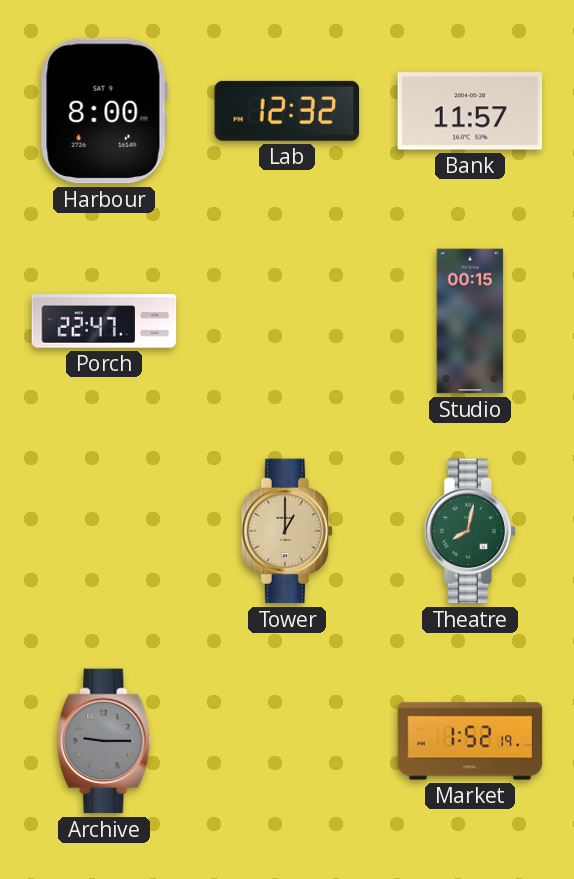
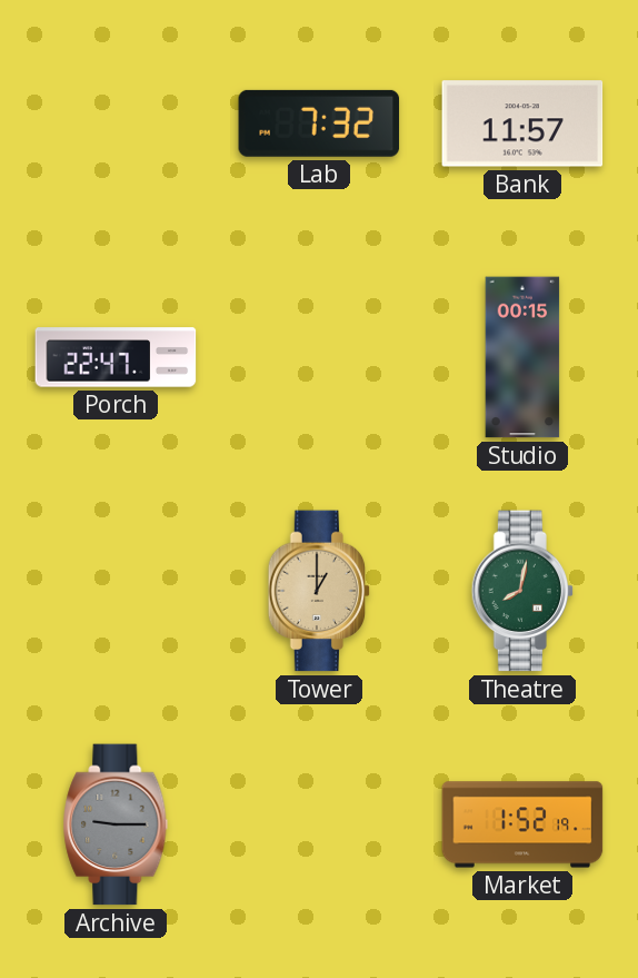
Harbour: 8:00 -> none (104, 111)
Lab: 12:32 -> 7:32 (319, 124)
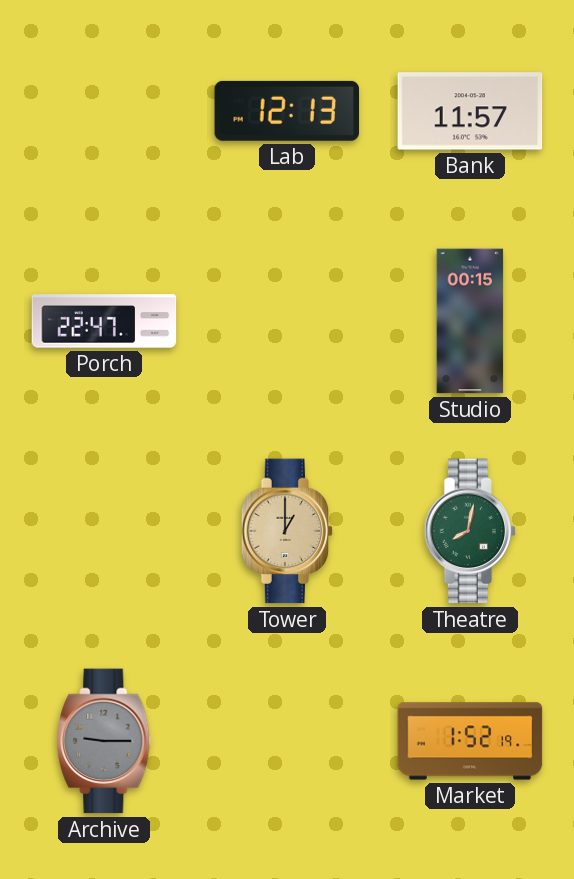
Lab: 7:32 -> 12:13 (287, 111)
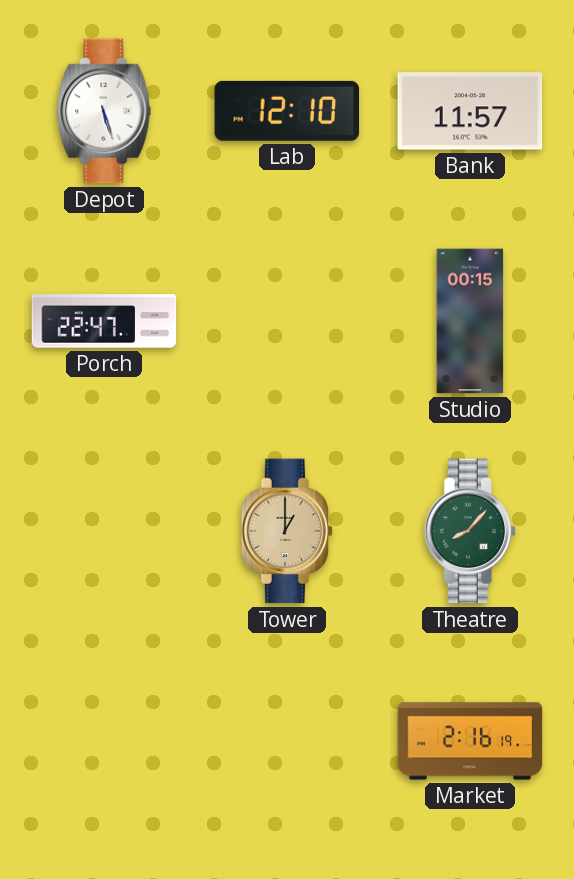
Depot: none -> 5:27 (104, 111)
Lab: 12:13 -> 12:10 (287, 111)
Theatre: 8:02 -> 8:07 (470, 531)
Archive: 9:15 -> none (104, 741)
Market: 1:52 -> 2:16 (470, 741)
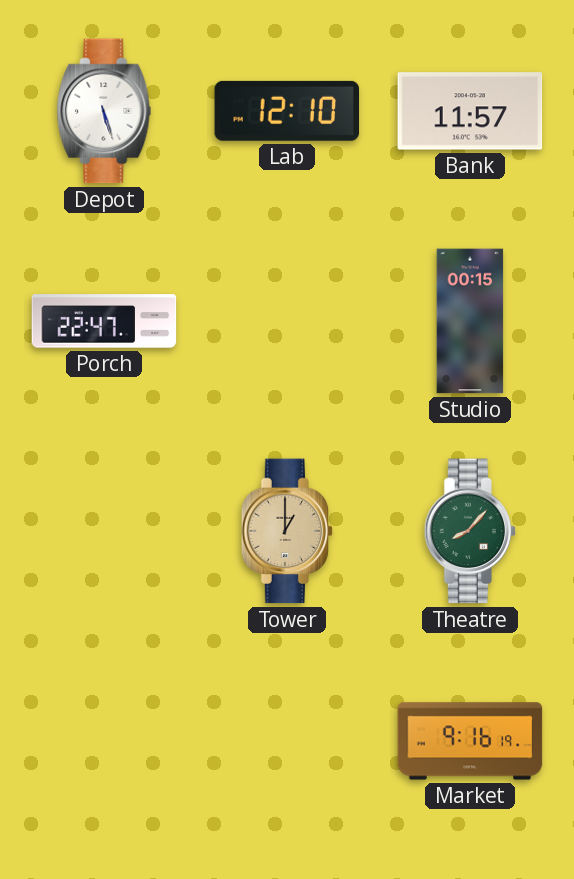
Market: 2:16 -> 9:16 (470, 741)
